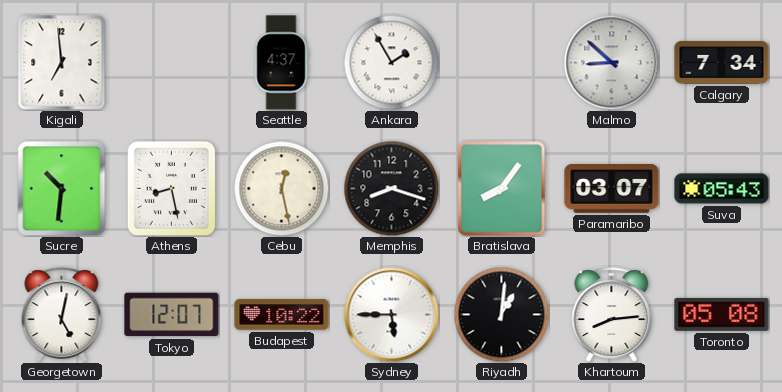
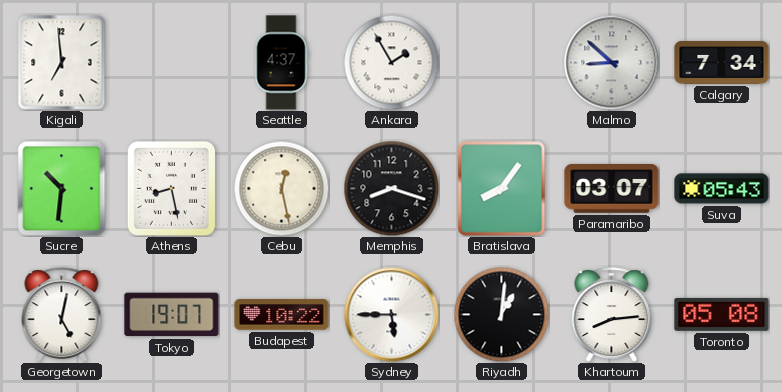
Tokyo: 12:07 -> 19:07 (172, 315)
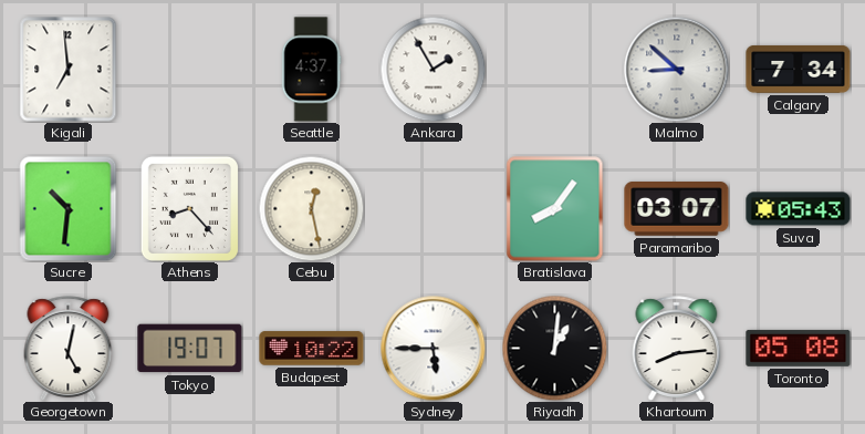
Athens: 8:28 -> 8:23 (189, 208)
Memphis: 8:18 -> none (391, 188)
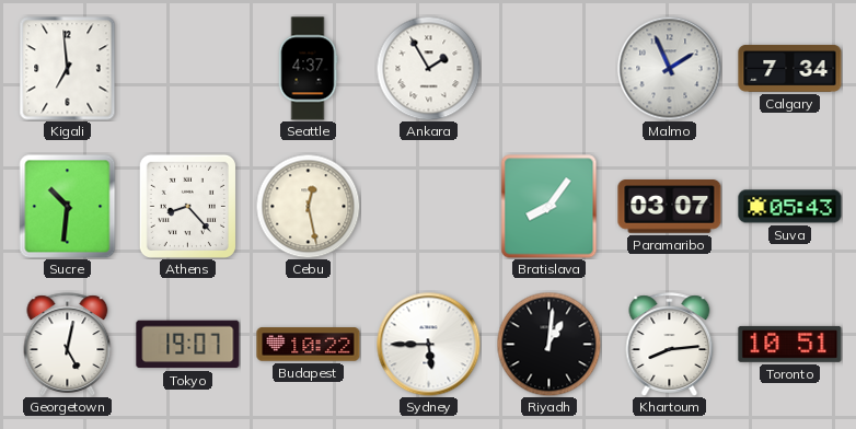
Malmo: 8:52 -> 1:56 (669, 68)
Toronto: 05:08 -> 10:51 (790, 344)
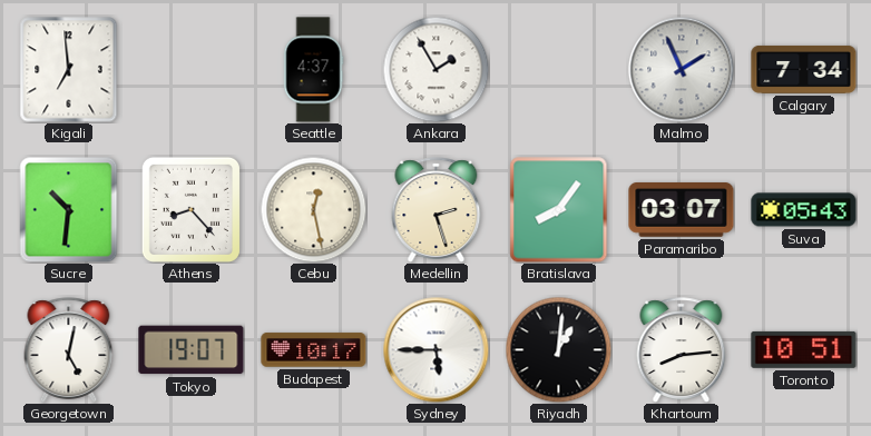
Medellin: none -> 2:27 (437, 210)
Budapest: 10:22 -> 10:17 (314, 350)
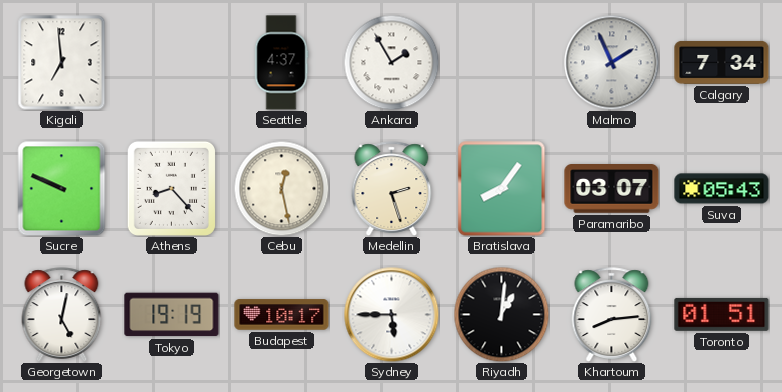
Sucre: 10:31 -> 9:49 (62, 188)
Tokyo: 19:07 -> 19:19 (172, 315)
Toronto: 10:51 -> 01:51 (722, 314)
